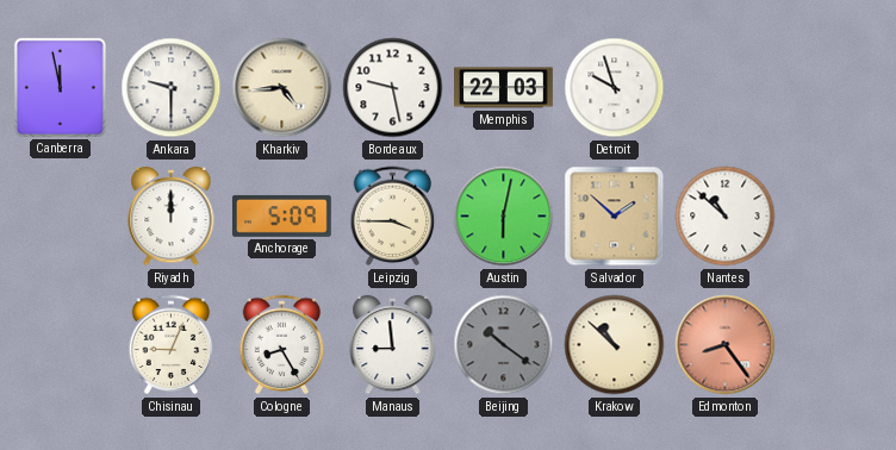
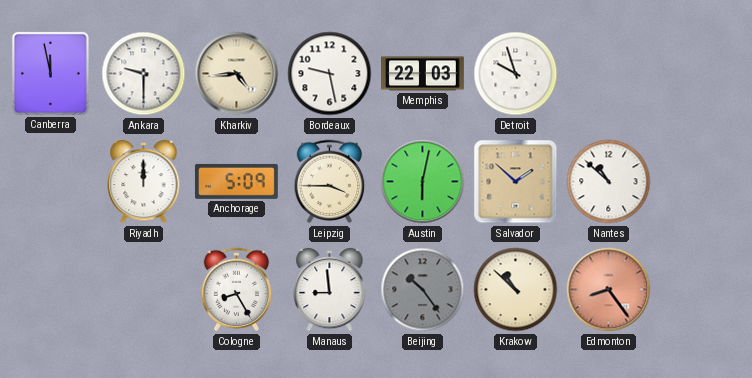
Chisinau: 9:04 -> none (172, 345)
Beijing: 10:21 -> 10:24 (423, 290)
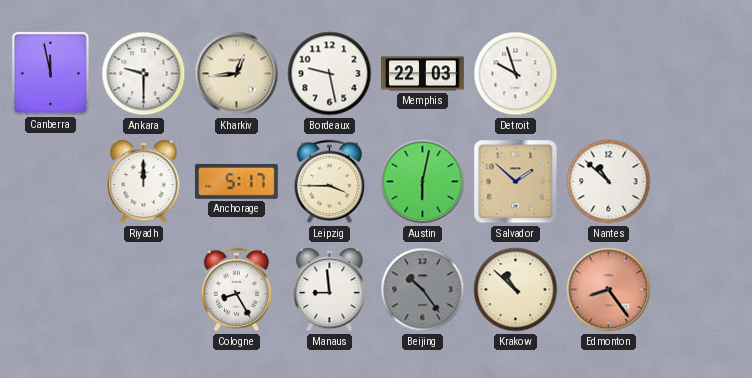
Kharkiv: 4:44 -> 12:44 (237, 74)
Anchorage: 5:09 -> 5:17 (236, 181)
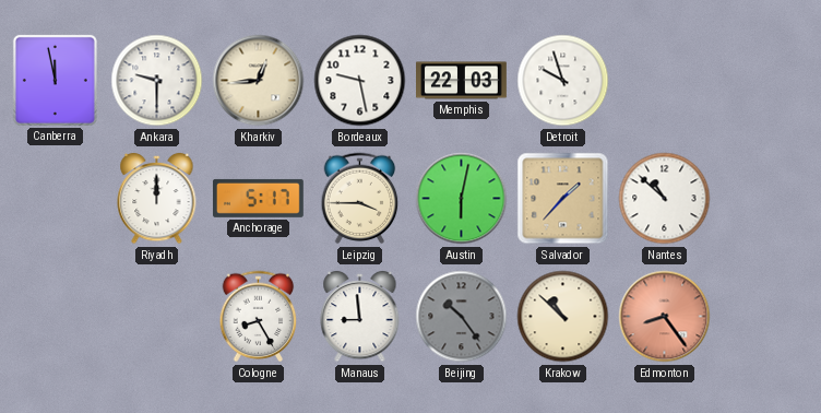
Salvador: 1:52 -> 1:37 (563, 199)
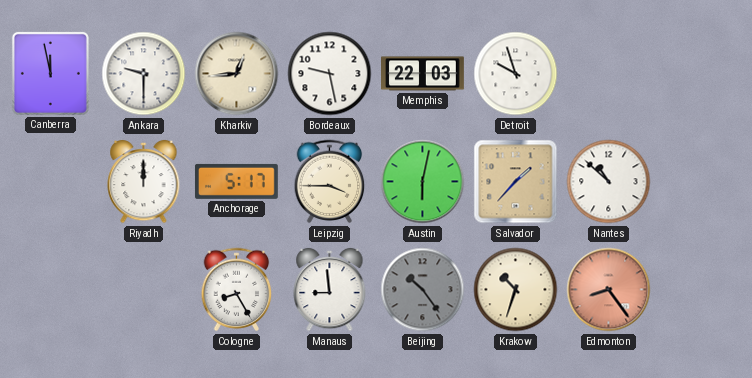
Krakow: 10:52 -> 10:33 (516, 290)
